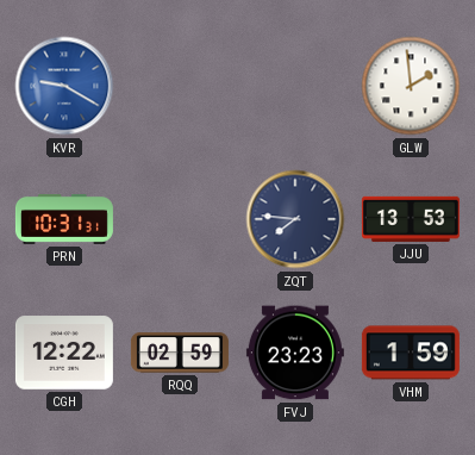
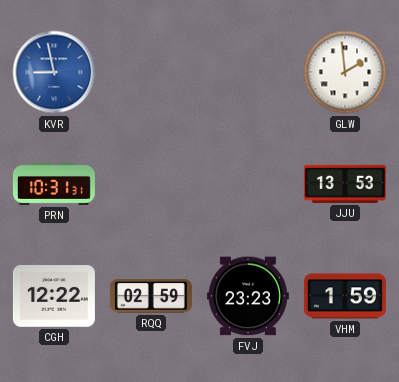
KVR: 9:20 -> 8:58 (54, 72)
ZQT: 7:46 -> none (295, 219)
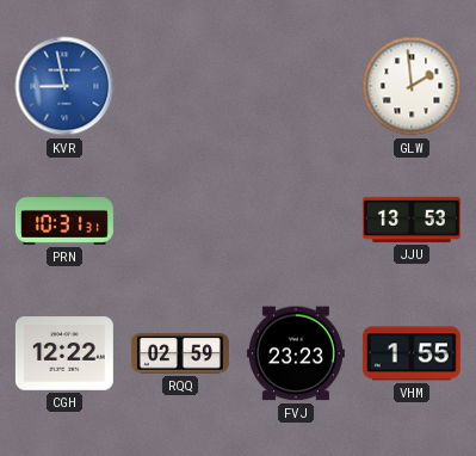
VHM: 1:59 -> 1:55 (412, 353)
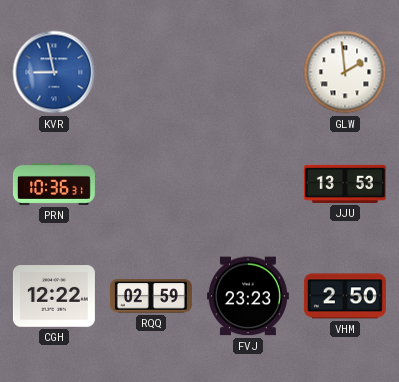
PRN: 10:31 -> 10:36 (54, 184)
VHM: 1:55 -> 2:50 (345, 296)
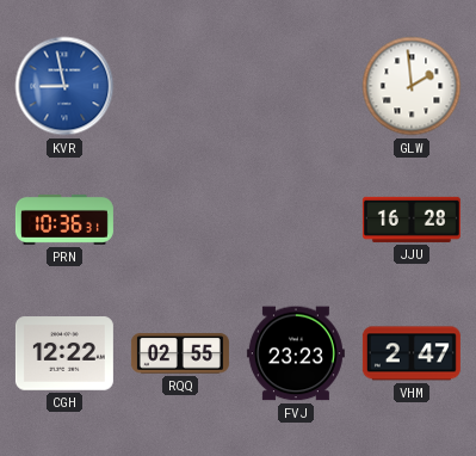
JJU: 13:53 -> 16:28 (412, 220)
RQQ: 02:59 -> 02:55 (180, 353)
VHM: 2:50 -> 2:47 (412, 353)
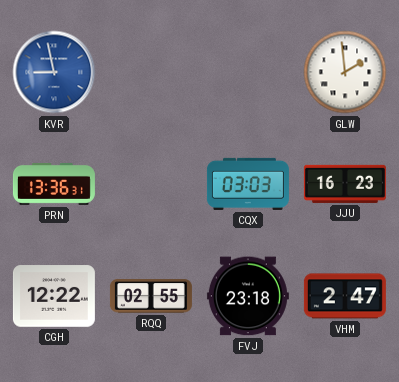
PRN: 10:36 -> 13:36 (54, 184)
CQX: none -> 03:03 (248, 184)
JJU: 16:28 -> 16:23 (345, 184)
FVJ: 23:23 -> 23:18 (248, 296)
